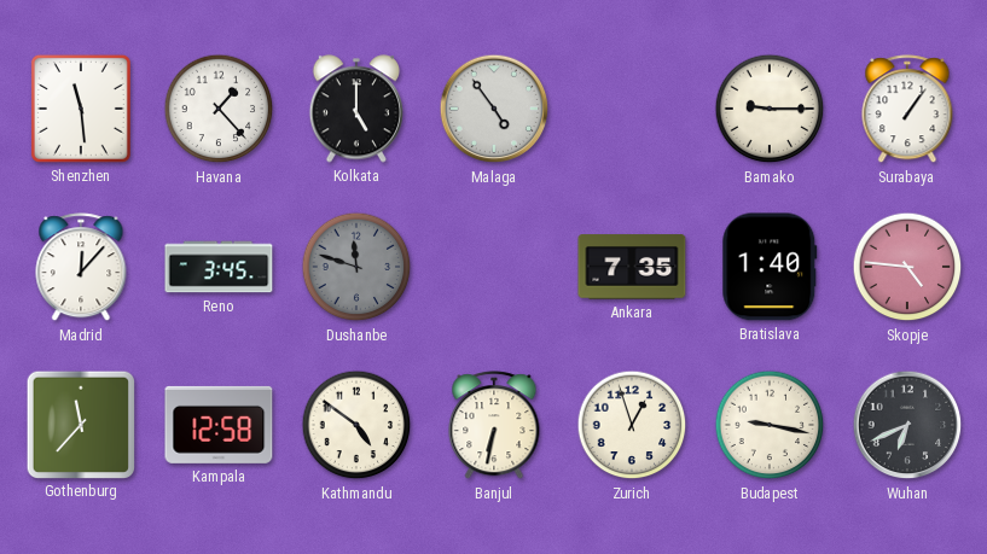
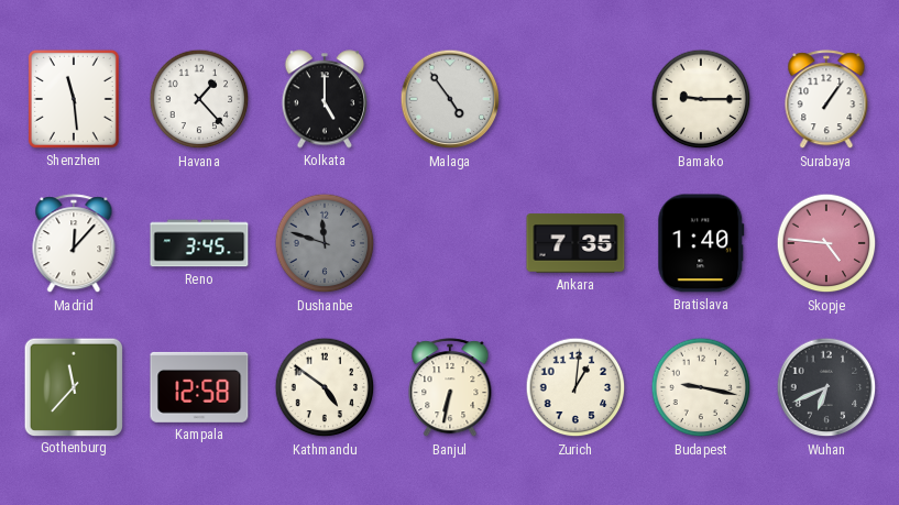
Zurich: 12:57 -> 1:01 (575, 387)
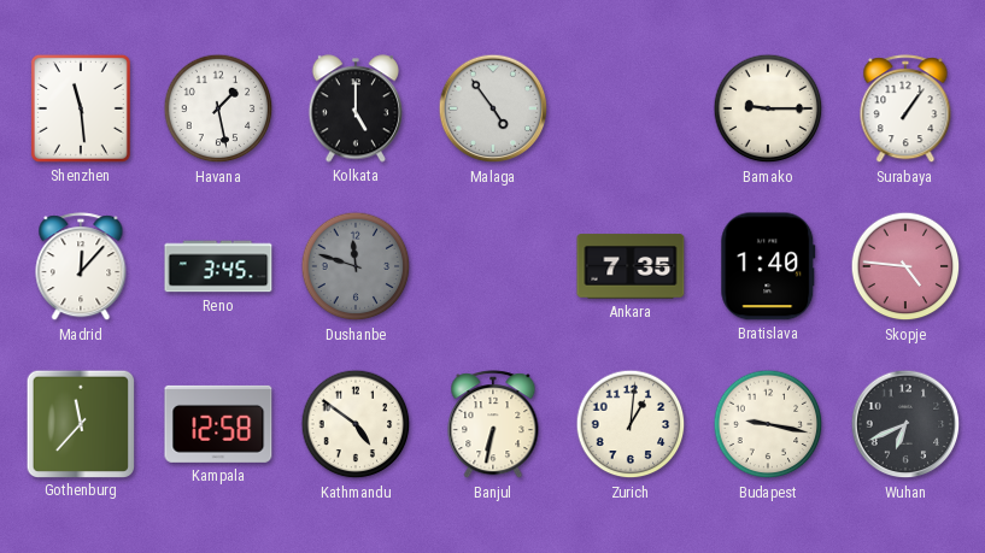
Havana: 1:23 -> 1:28 (218, 108)
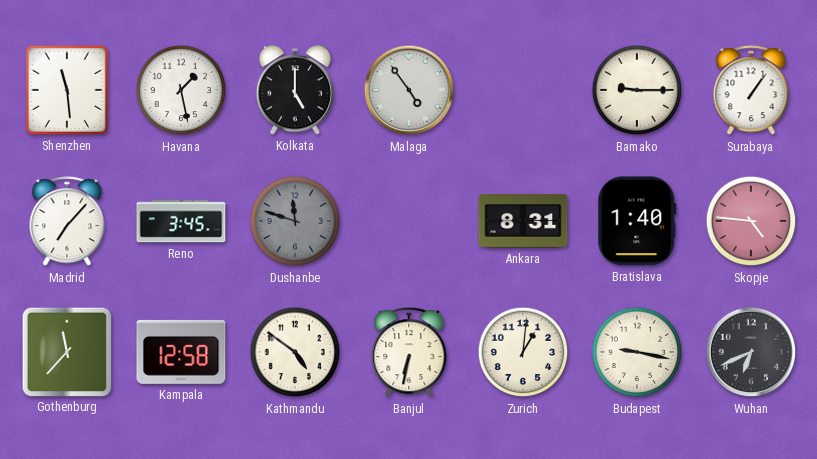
Madrid: 12:07 -> 7:07 (67, 222)
Ankara: 7:35 -> 8:31 (523, 221)
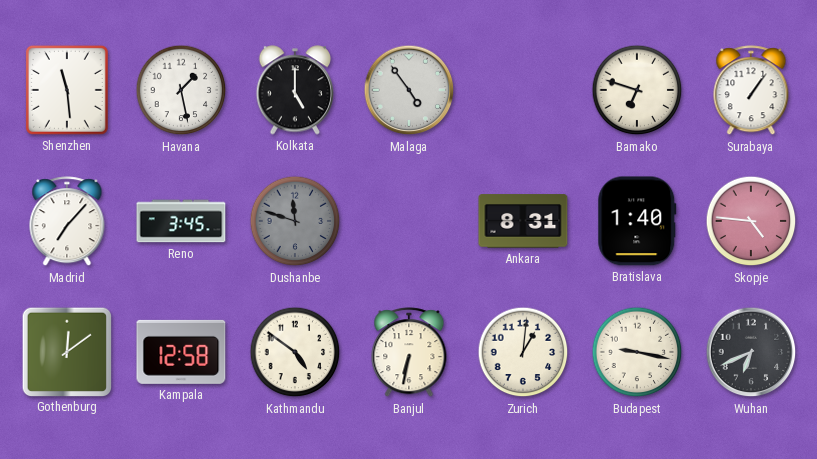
Bamako: 9:15 -> 6:48 (637, 90)
Gothenburg: 11:37 -> 12:09 (66, 351)
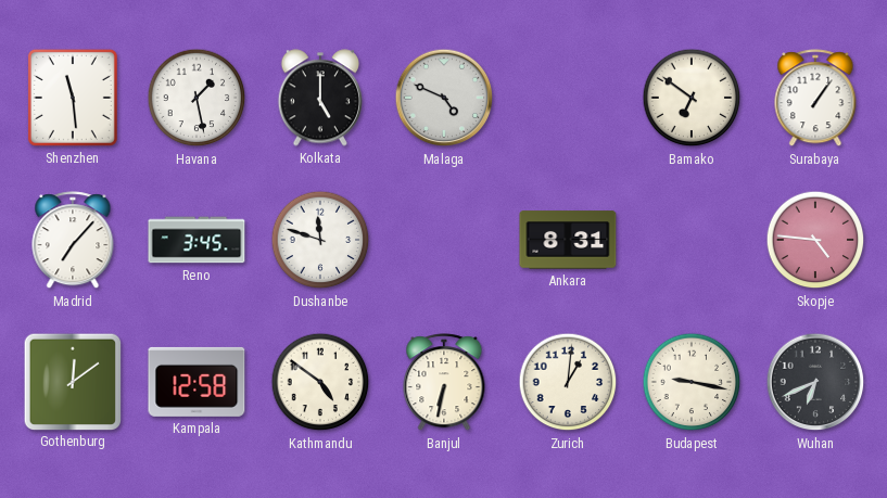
Malaga: 4:54 -> 4:49 (444, 98)
Bamako: 6:48 -> 6:51 (692, 98)
Dushanbe dial: grey -> white (320, 240)
Bratislava: 1:40 -> none (637, 221)
